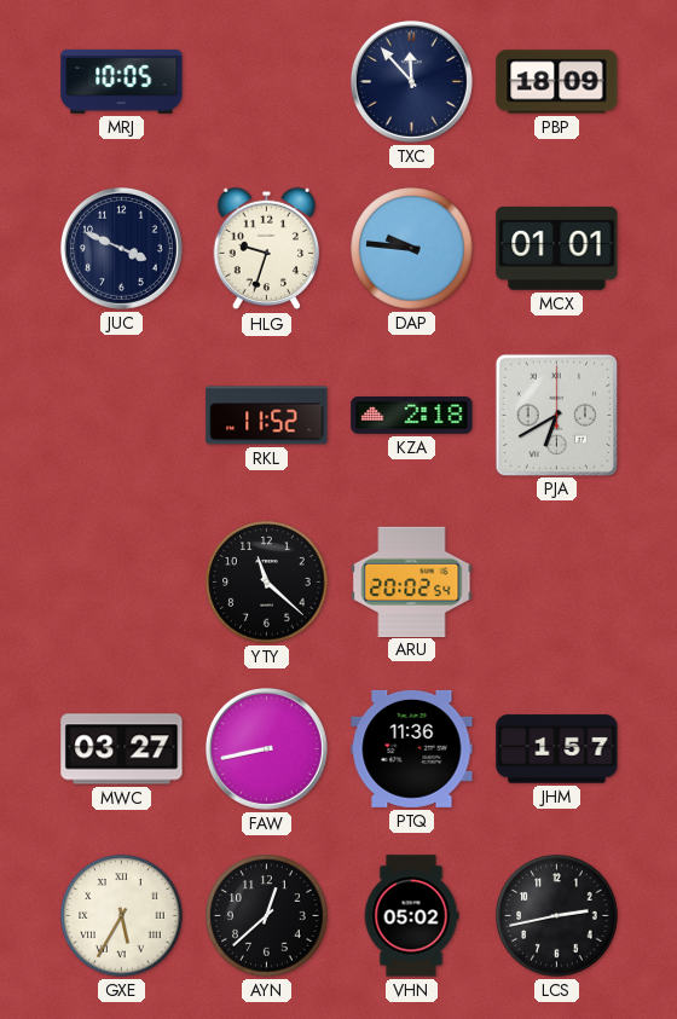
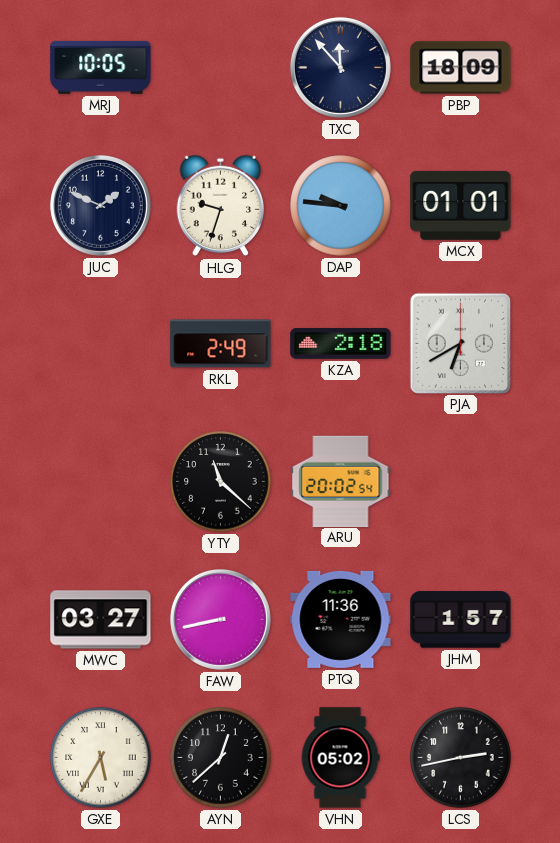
JUC: 3:49 -> 1:49 (100, 205)
RKL: 11:52 -> 2:49 (221, 344)
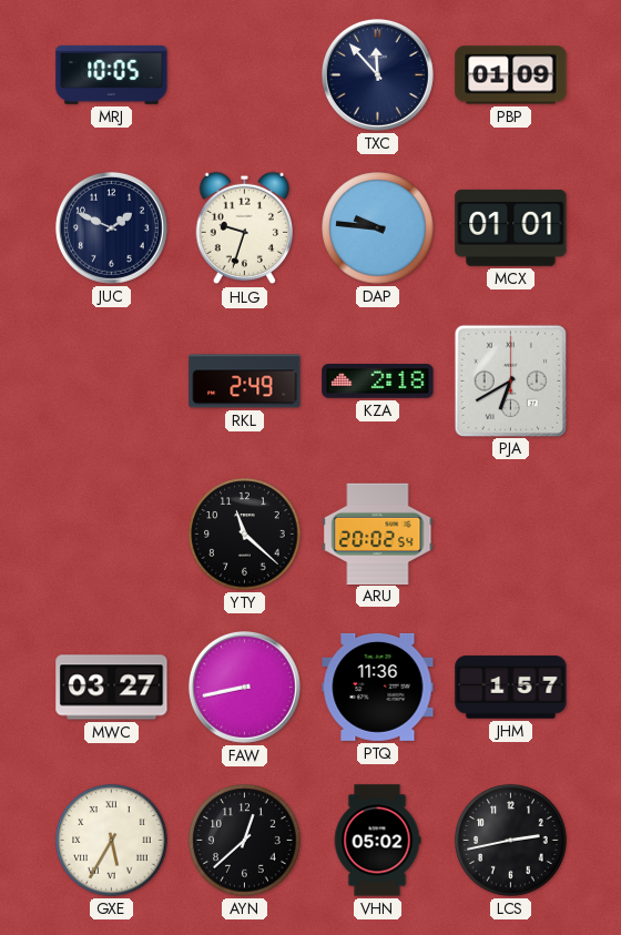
PBP: 18:09 -> 01:09 (511, 75)
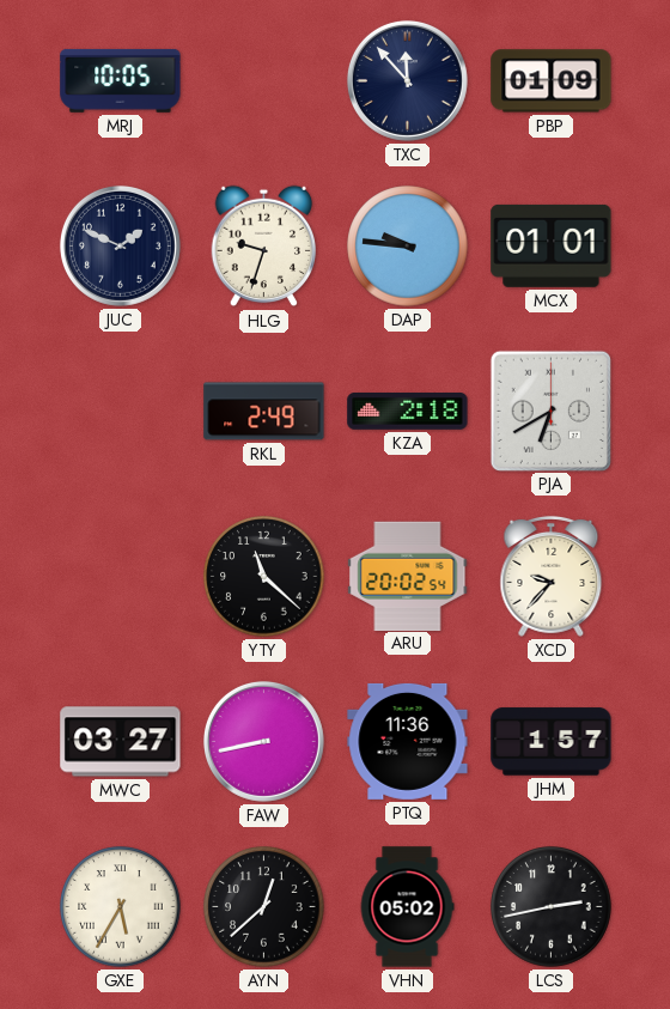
XCD: none -> 9:37 (552, 576)
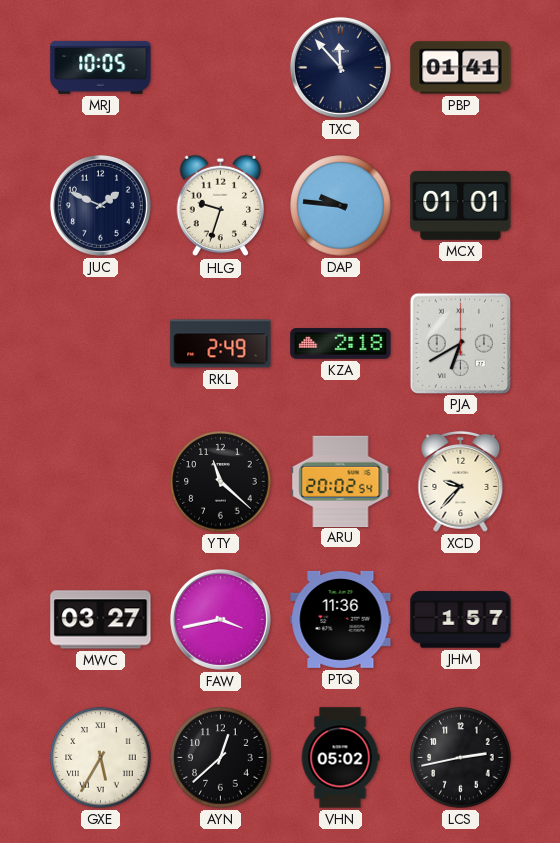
PBP: 01:09 -> 01:41 (461, 68)
FAW: 8:43 -> 3:43 (220, 619)
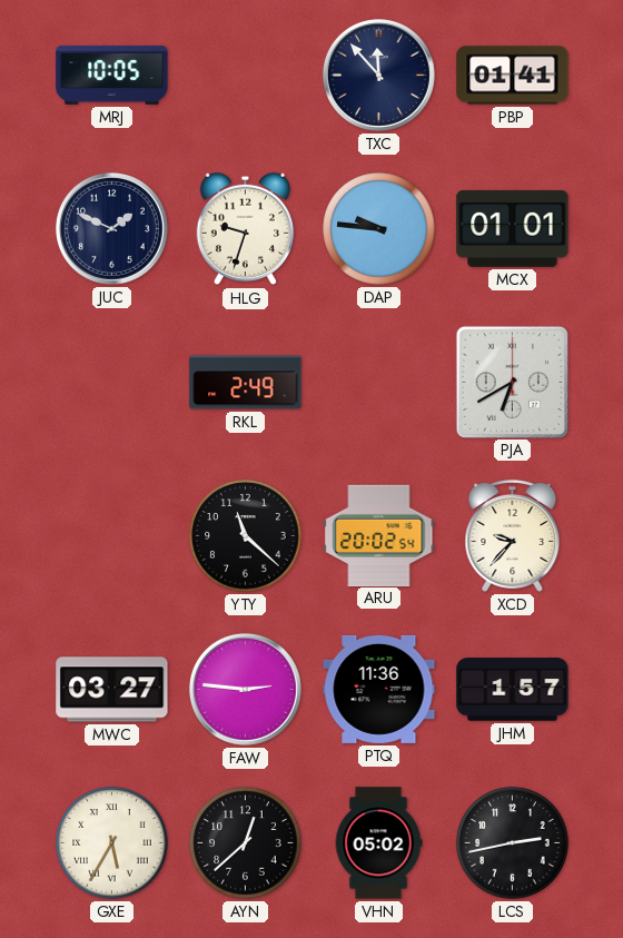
KZA: 2:18 -> none (341, 344)
FAW: 3:43 -> 2:46 (245, 689)
